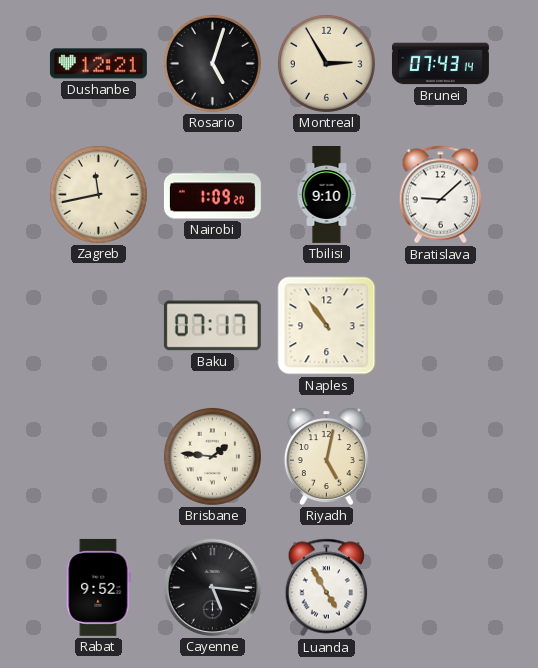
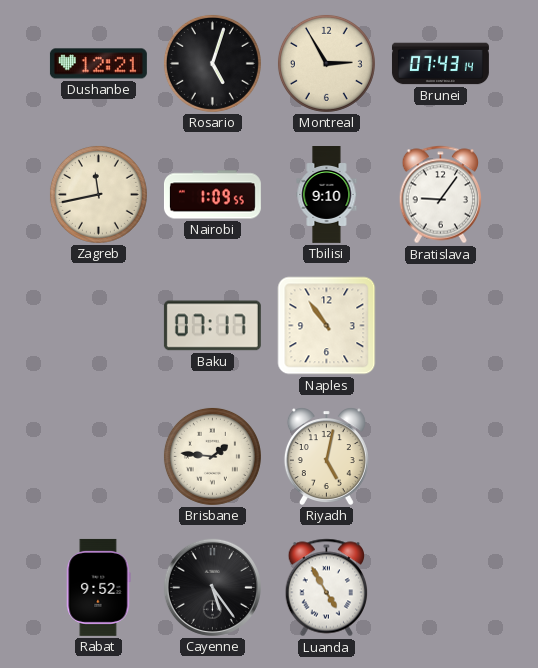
Nairobi: 1:09:20 -> 1:09:55 (212, 195)
Bratislava: 9:08 -> 9:06 (441, 195)
Cayenne: 5:16 -> 5:24 (212, 587)
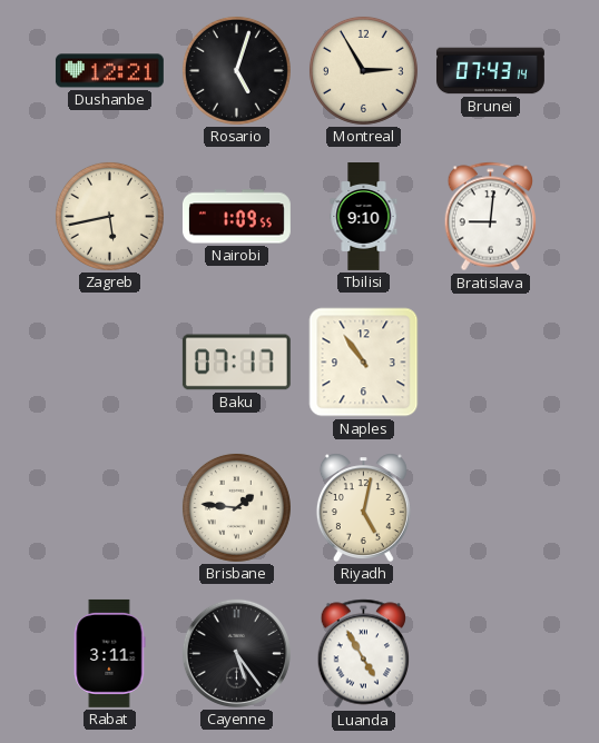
Zagreb: 11:43 -> 5:43 (109, 216)
Bratislava: 9:06 -> 9:01 (491, 217)
Rabat: 9:52 -> 3:11 (110, 653)
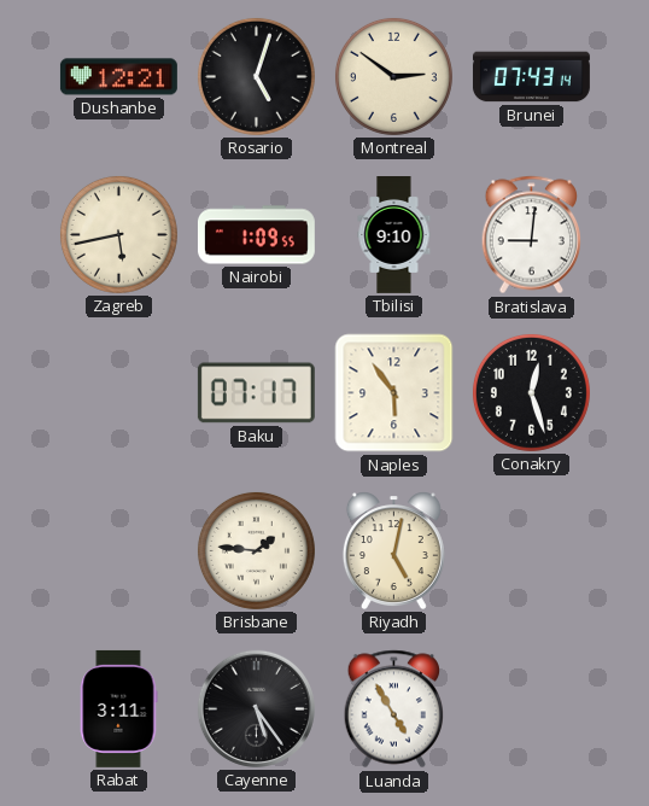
Montreal: 2:55 -> 2:51 (393, 76)
Naples: 10:54 -> 5:54 (394, 393)
Conakry: none -> 12:27 (531, 392)
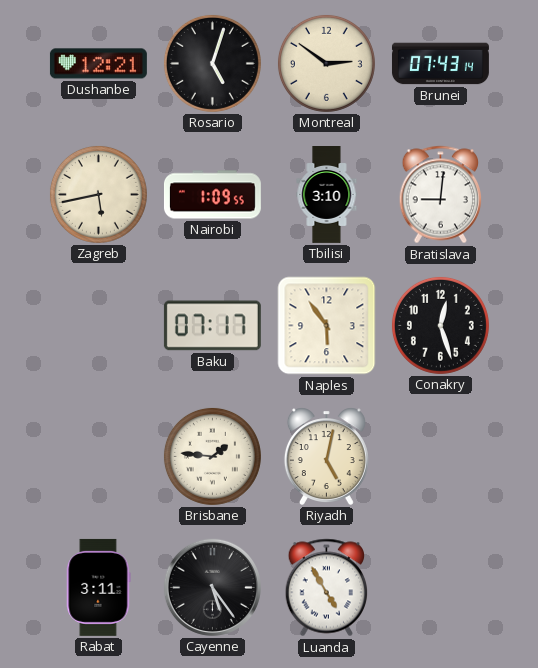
Tbilisi: 9:10 -> 3:10 (327, 195)
